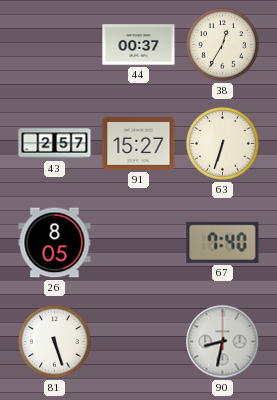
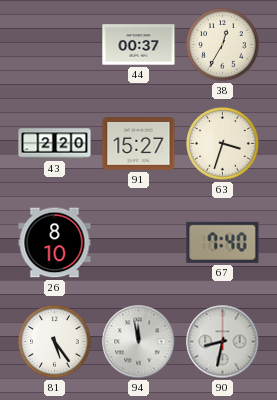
43: 2:57 -> 2:20 (55, 144)
63: 6:33 -> 3:33 (223, 144)
26: 8:05 -> 8:10 (55, 243)
81: 5:27 -> 5:24 (55, 342)
94: none -> 11:58 (139, 342)
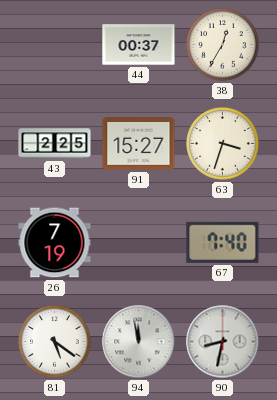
43: 2:20 -> 2:25 (55, 144)
26: 8:10 -> 7:19 (55, 243)
81: 5:24 -> 5:21 (55, 342)
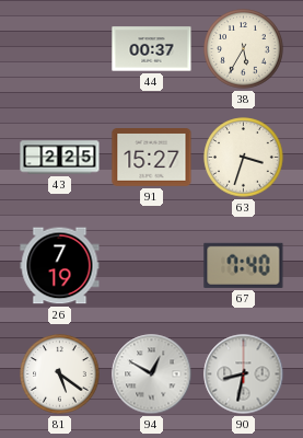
38: 12:35 -> 5:35 (244, 49)
94: 11:58 -> 12:50 (152, 374)
